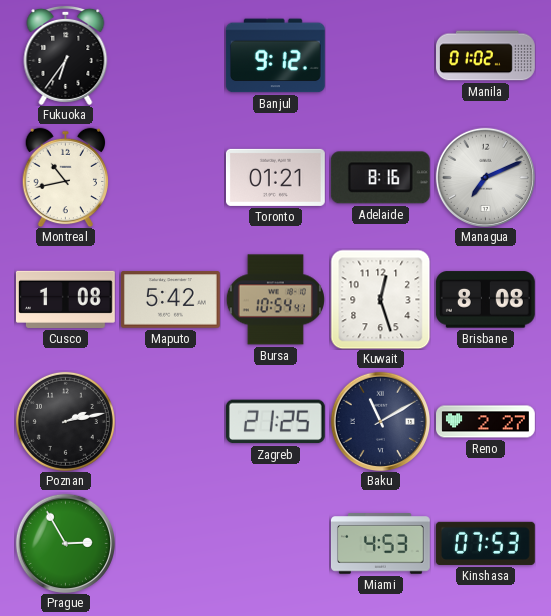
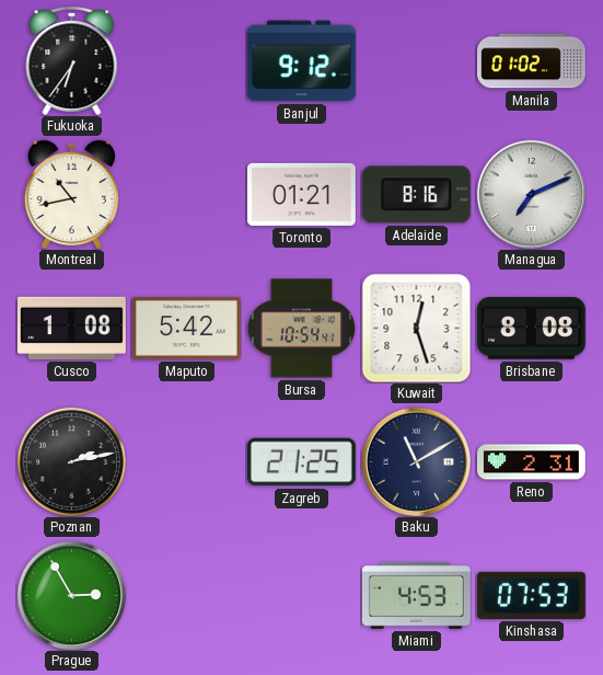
Reno: 2:27 -> 2:31 (532, 462)
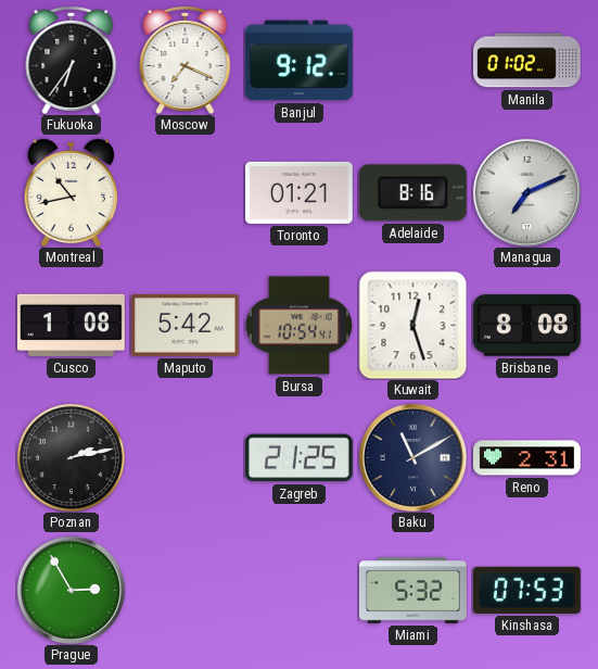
Moscow: none -> 7:19 (186, 60)
Miami: 4:53 -> 5:32 (412, 591)
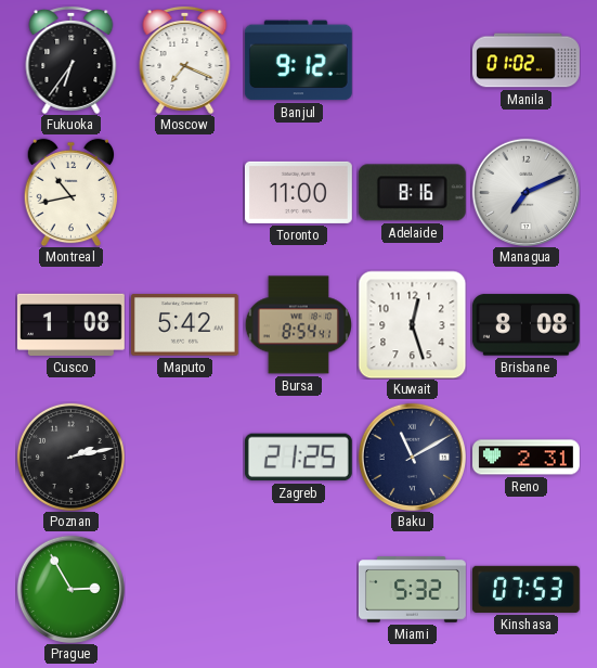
Toronto: 01:21 -> 11:00 (298, 192)
Bursa: 10:54 -> 8:54 (298, 325)
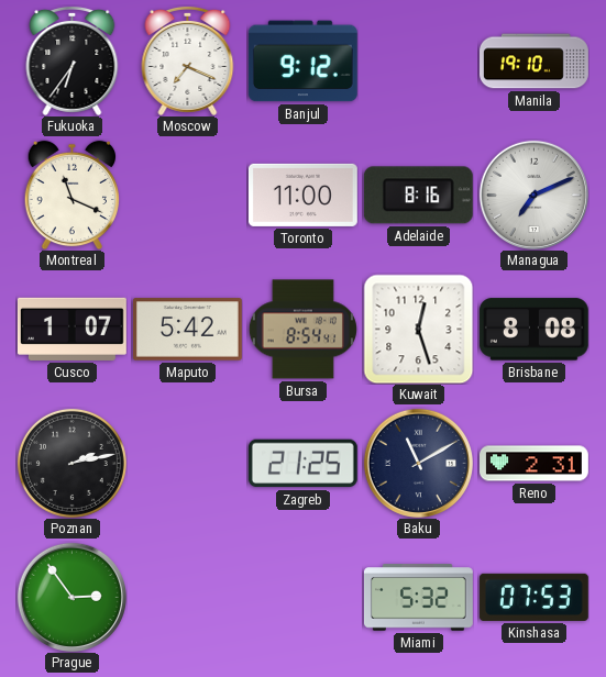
Manila: 01:02 -> 19:10 (535, 62)
Montreal: 10:43 -> 11:19 (73, 195)
Cusco: 1:08 -> 1:07 (71, 329)
Prague: 2:55 -> 2:54 (71, 597)
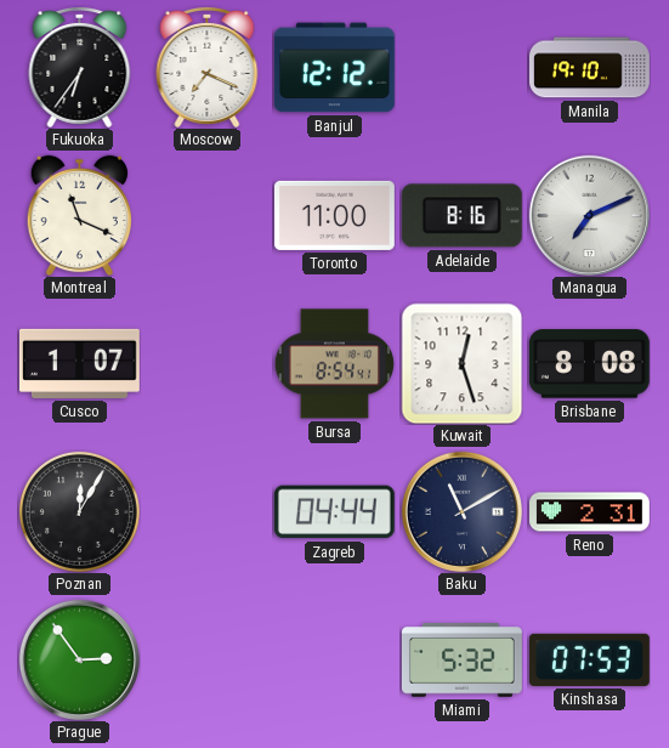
Banjul: 9:12 -> 12:12 (334, 68)
Maputo: 5:42 -> none (187, 330)
Poznan: 2:13 -> 12:05 (79, 511)
Zagreb: 21:25 -> 04:44 (334, 512)
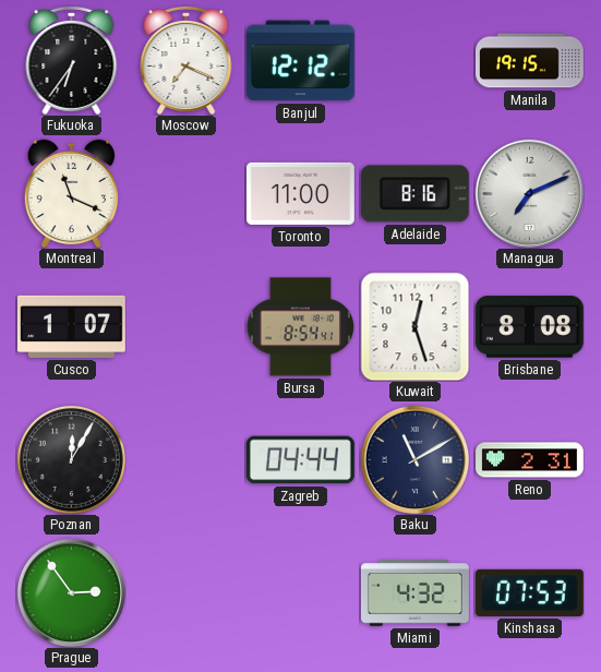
Manila: 19:10 -> 19:15 (530, 61)
Miami: 5:32 -> 4:32 (414, 593)
